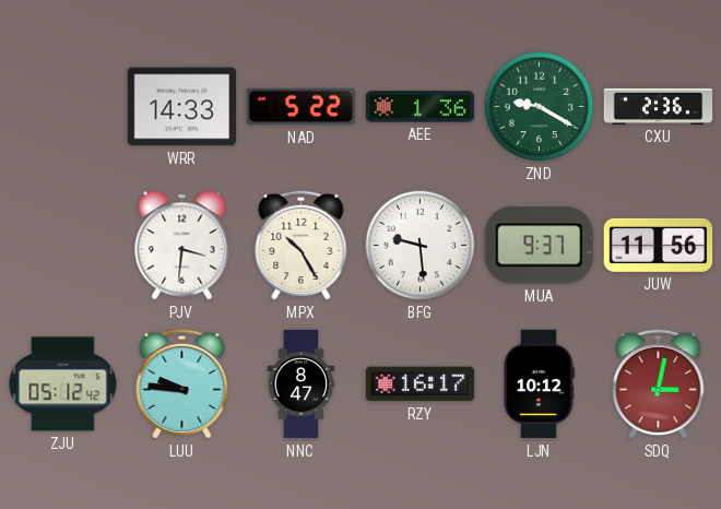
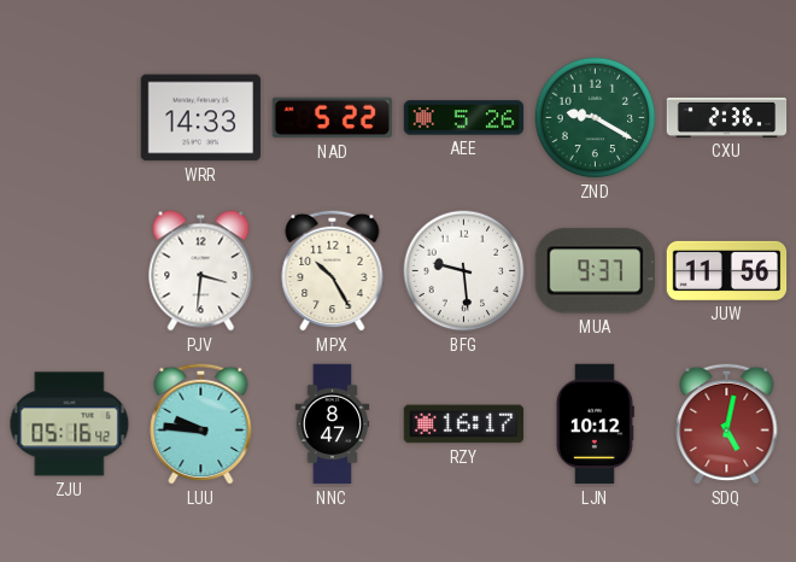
AEE: 1:36 -> 5:26 (464, 118)
ZJU: 05:12 -> 05:16 (70, 425)
SDQ: 3:02 -> 5:02 (727, 423)
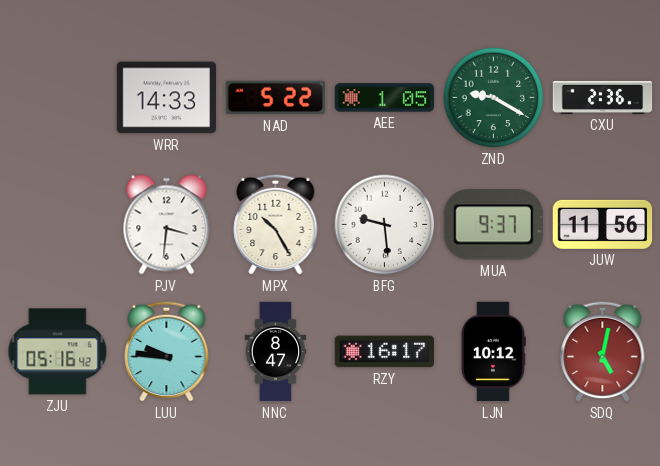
AEE: 5:26 -> 1:05 (385, 98)
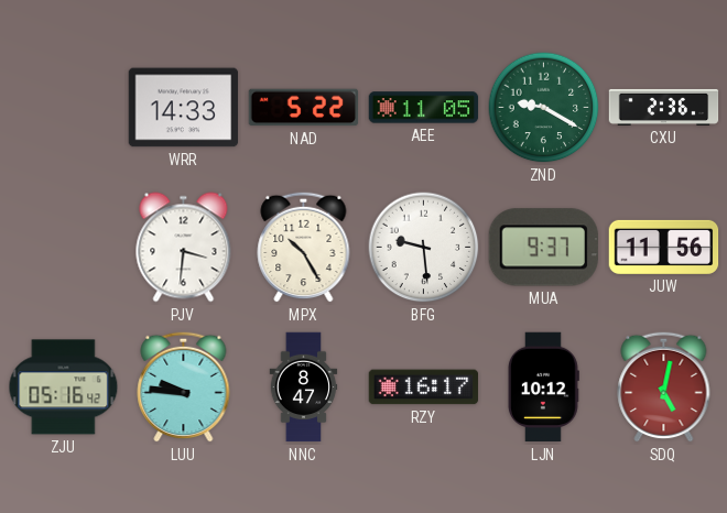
AEE: 1:05 -> 11:05 (424, 108)
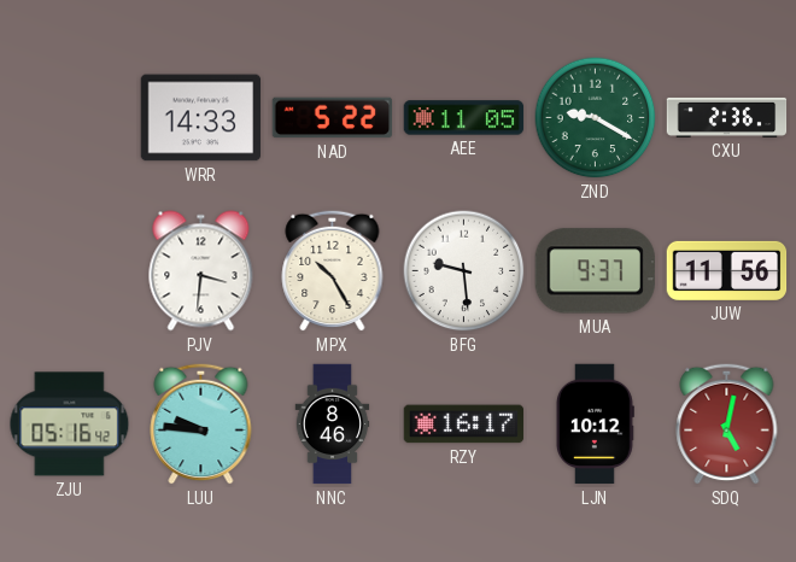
NNC: 8:47 -> 8:46 (333, 425)
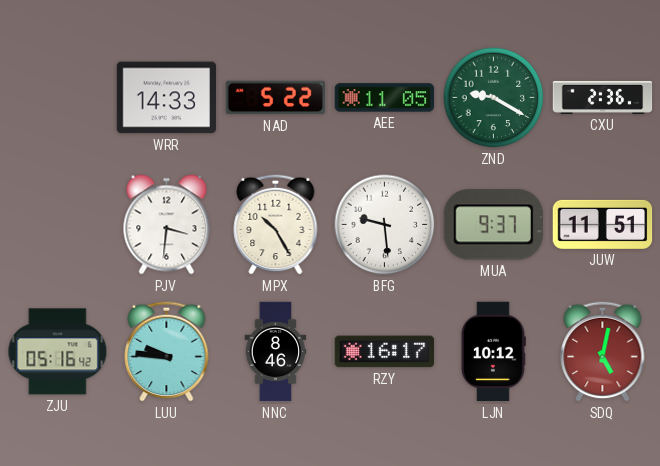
JUW: 11:56 -> 11:51 (603, 224)
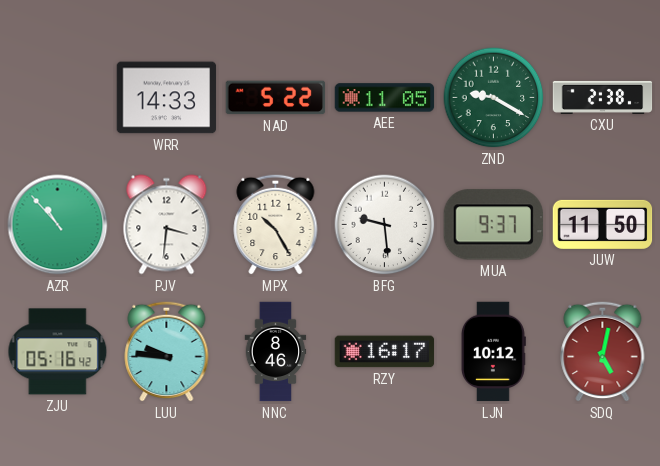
CXU: 2:36 -> 2:38 (603, 97)
AZR: none -> 10:53 (58, 225)
JUW: 11:51 -> 11:50 (603, 224)
